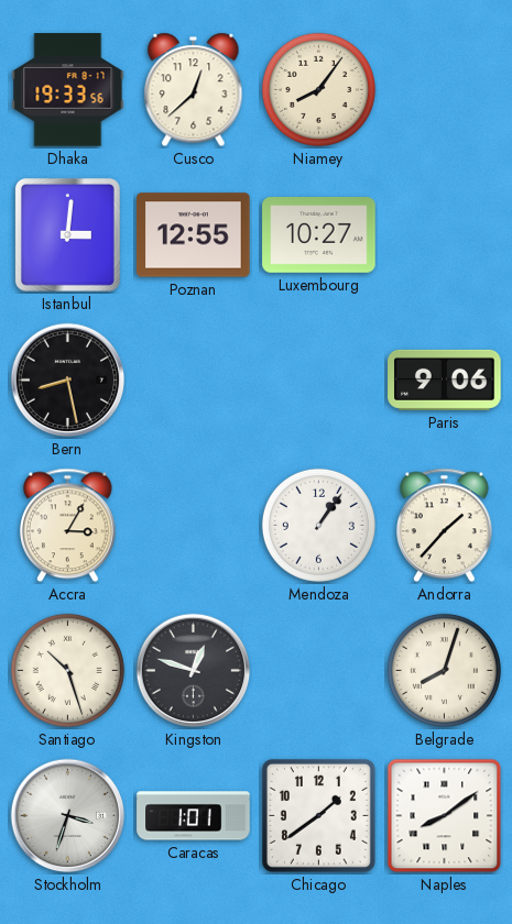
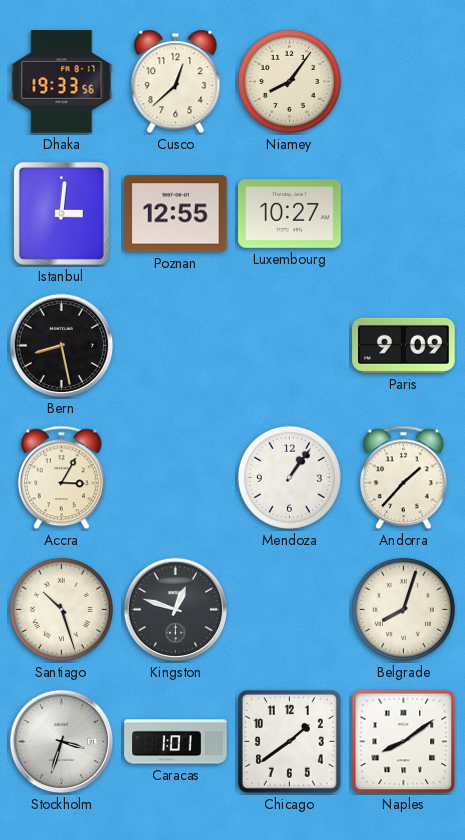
Paris: 9:06 -> 9:09 (404, 345)
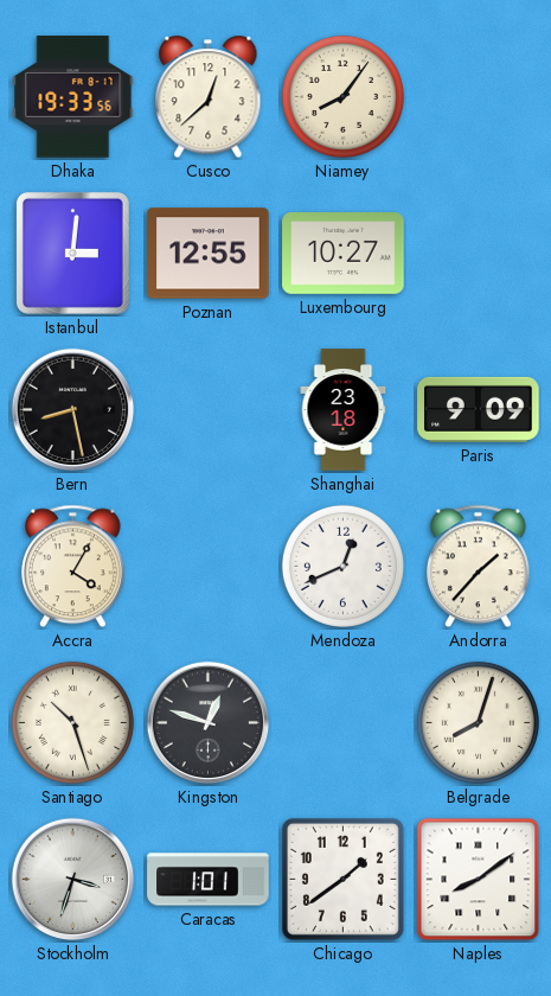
Shanghai: none -> 23:18 (344, 410)
Accra: 3:05 -> 4:05 (72, 567)
Mendoza: 1:06 -> 12:41 (342, 566)
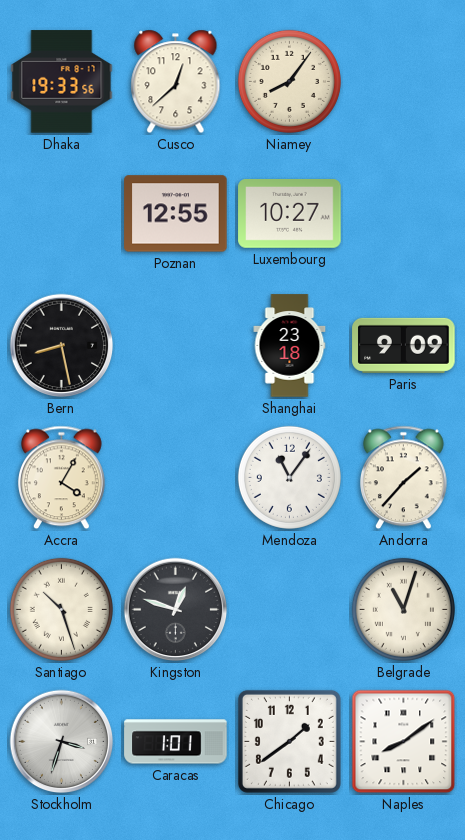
Istanbul: 3:01 -> none (72, 253)
Mendoza: 12:41 -> 11:06 (289, 477)
Belgrade: 8:03 -> 11:03 (403, 609)
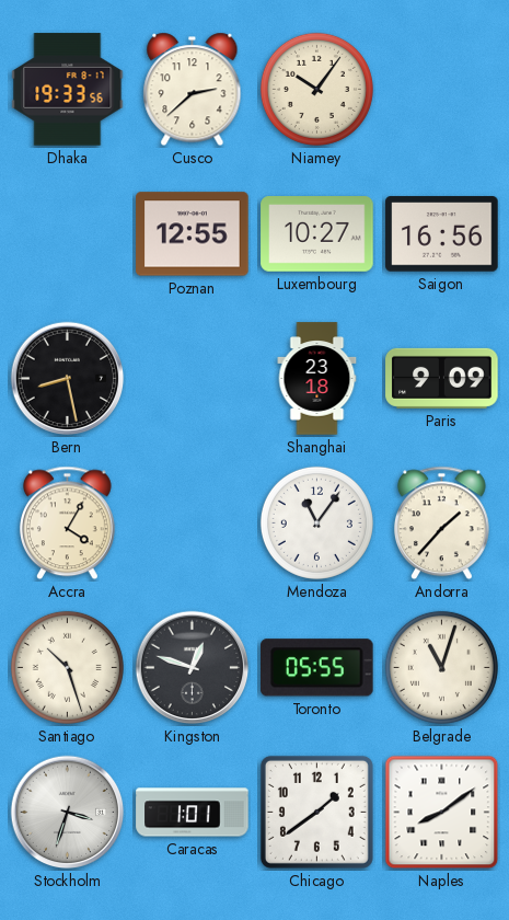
Cusco: 12:38 -> 2:38 (193, 90)
Niamey: 8:06 -> 10:06 (316, 89)
Saigon: none -> 16:56 (442, 234)
Toronto: none -> 05:55 (317, 668)
